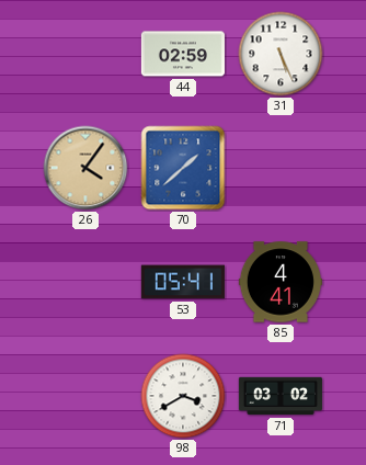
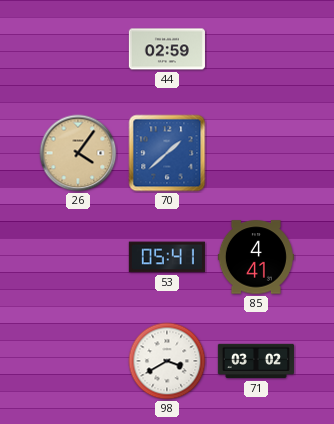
31: 5:26 -> none (281, 54)
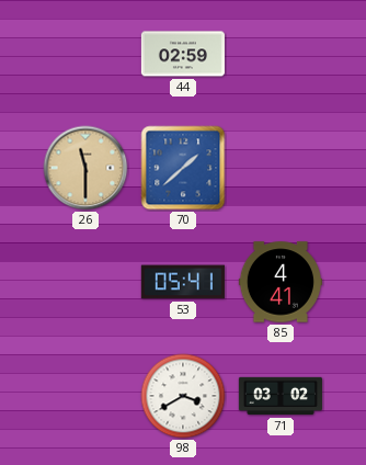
26: 4:06 -> 11:30 (85, 168)
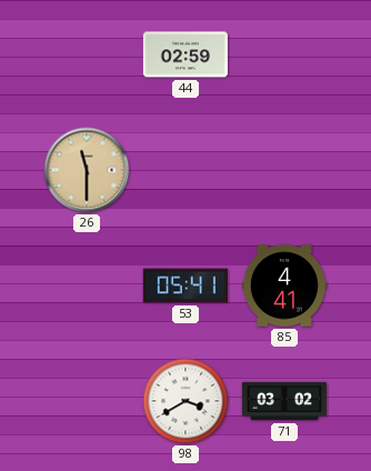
70: 1:38 -> none (183, 168)
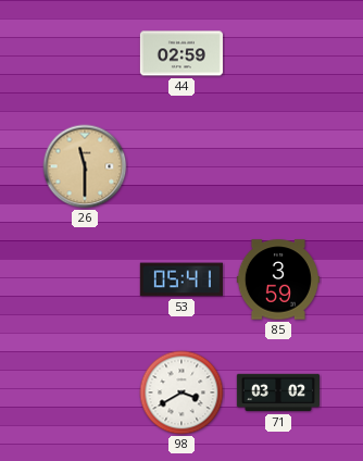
85: 4:41 -> 3:59 (278, 279)
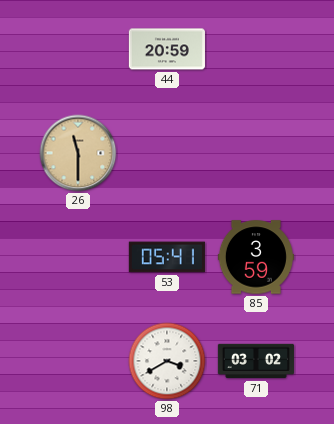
44: 02:59 -> 20:59 (167, 49)
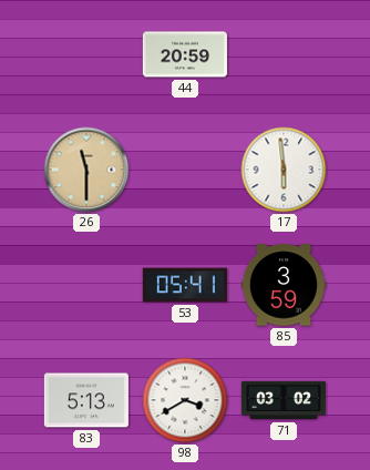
17: none -> 5:59 (284, 170)
83: none -> 5:13 (86, 400)
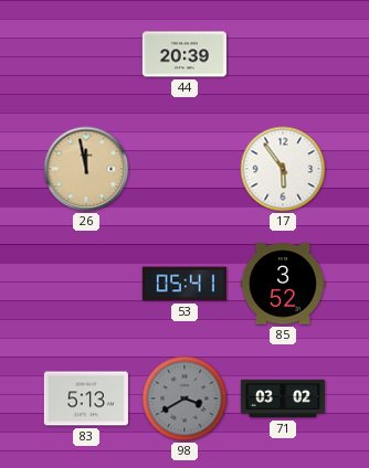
44: 20:59 -> 20:39 (184, 54)
26: 11:30 -> 11:58 (86, 169)
17: 5:59 -> 5:54 (283, 169)
85: 3:59 -> 3:52 (283, 284)
98 dial: white -> grey (184, 398)
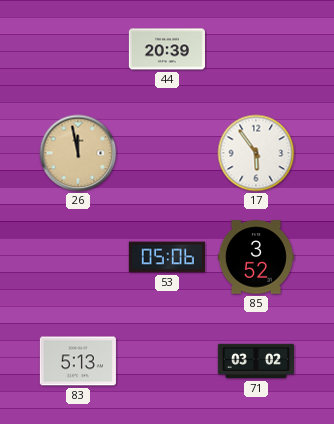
53: 05:41 -> 05:06 (167, 257)
98: 3:40 -> none (184, 398)
